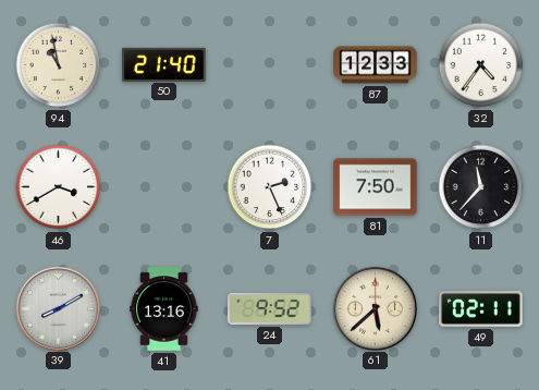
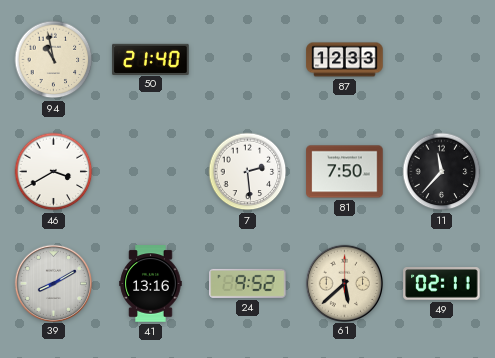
32: 4:36 -> none (481, 65)
7: 2:26 -> 2:29 (248, 172)
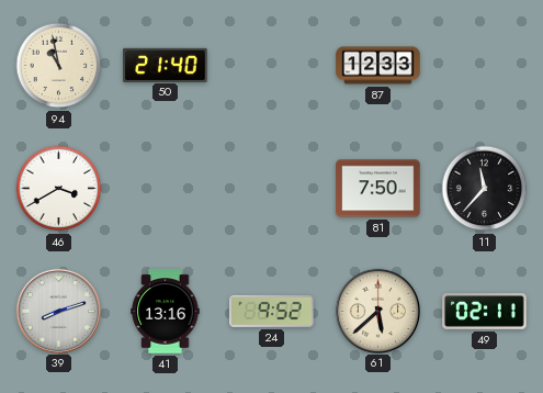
7: 2:29 -> none (248, 172)
39: 8:10 -> 8:12 (58, 311)
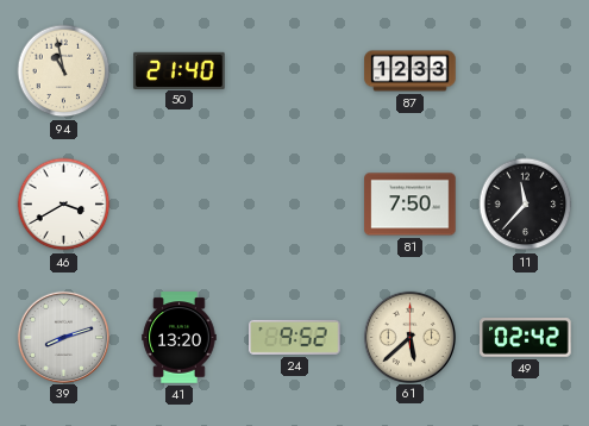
41: 13:16 -> 13:20 (180, 338)
49: 02:11 -> 02:42 (526, 338)
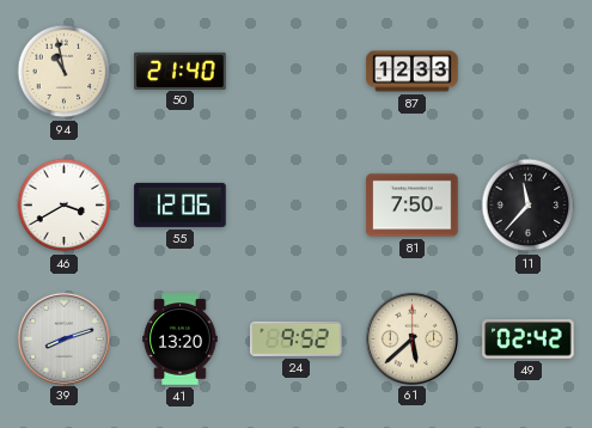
55: none -> 12:06 (181, 204)
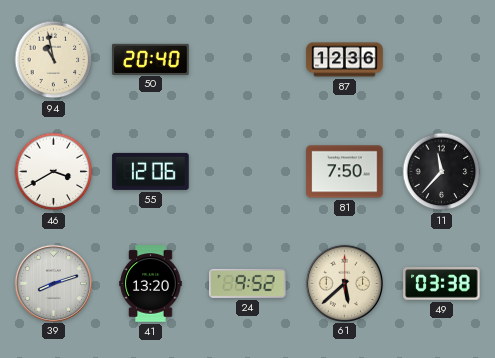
50: 21:40 -> 20:40 (151, 59)
87: 12:33 -> 12:36 (345, 60)
49: 02:42 -> 03:38 (442, 284)
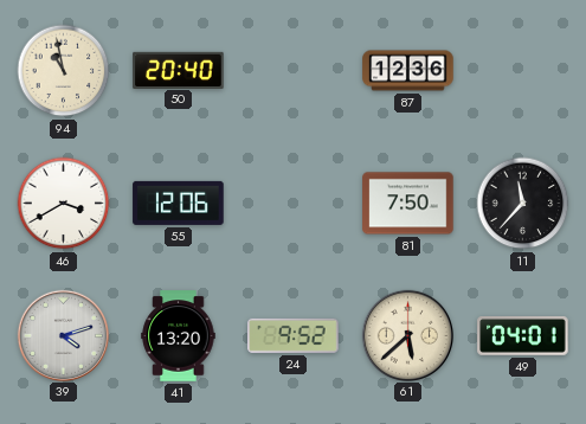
39: 8:12 -> 4:12 (63, 335)
49: 03:38 -> 04:01 (523, 336)
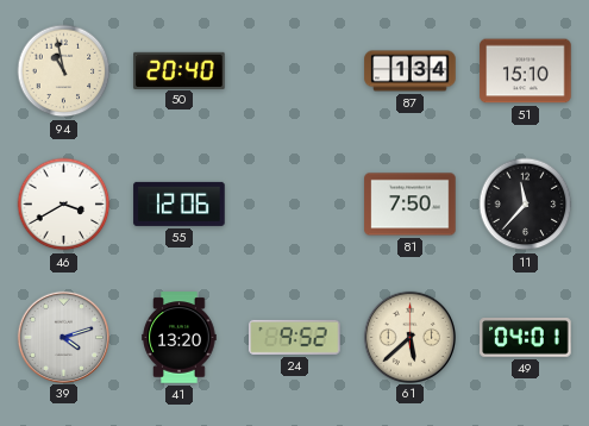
87: 12:36 -> 1:34 (411, 71)
51: none -> 15:10 (526, 71)
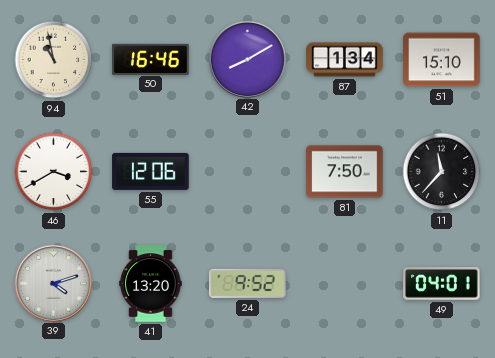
50: 20:40 -> 16:46 (151, 59)
42: none -> 8:10 (247, 59)
61: 5:38 -> none (409, 337)
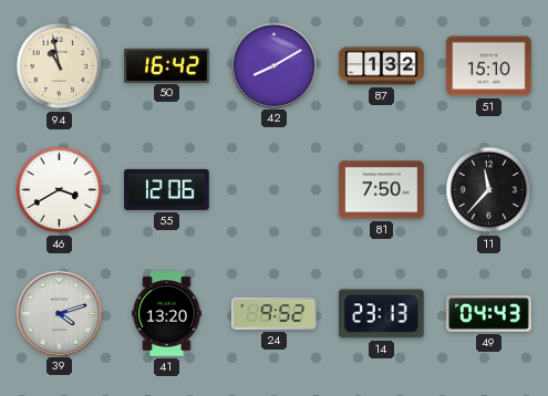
50: 16:46 -> 16:42 (167, 65)
87: 1:34 -> 1:32 (382, 66)
14: none -> 23:13 (382, 314)
49: 04:01 -> 04:43 (489, 314)
